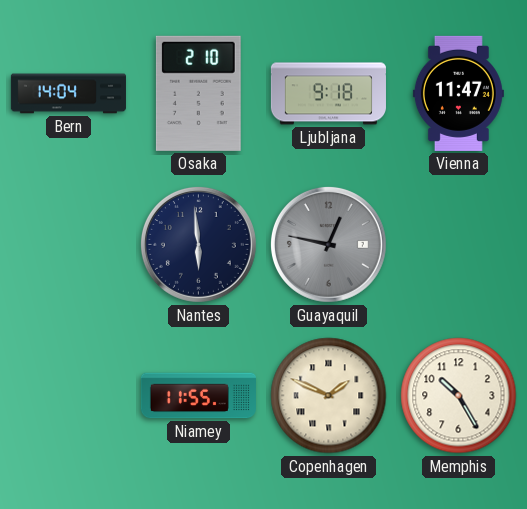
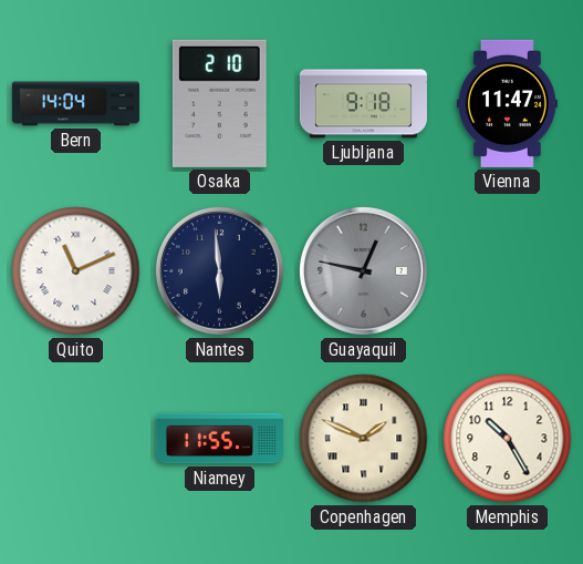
Quito: none -> 11:11 (76, 271)
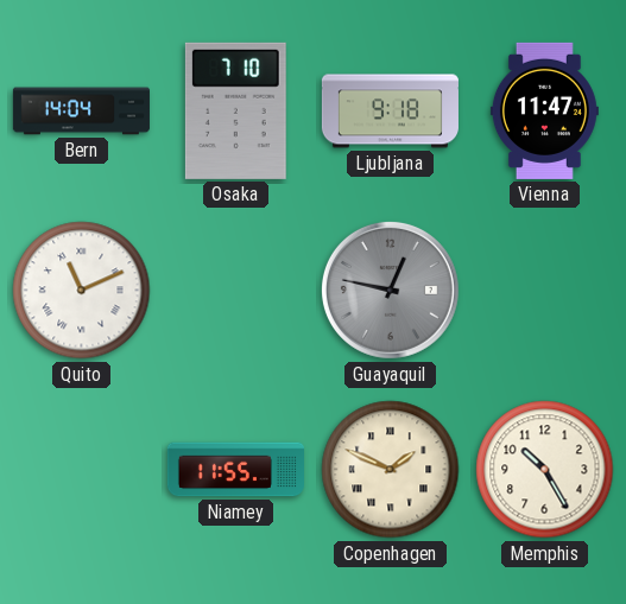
Osaka: 2:10 -> 7:10 (235, 110)
Nantes: 5:59 -> none (219, 270)
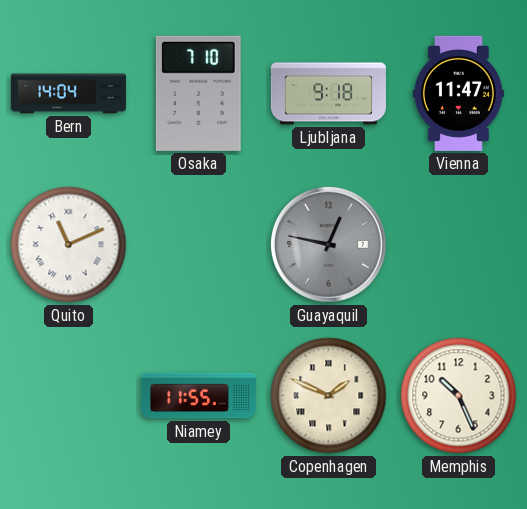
Memphis: 10:25 -> 10:26 (459, 396)
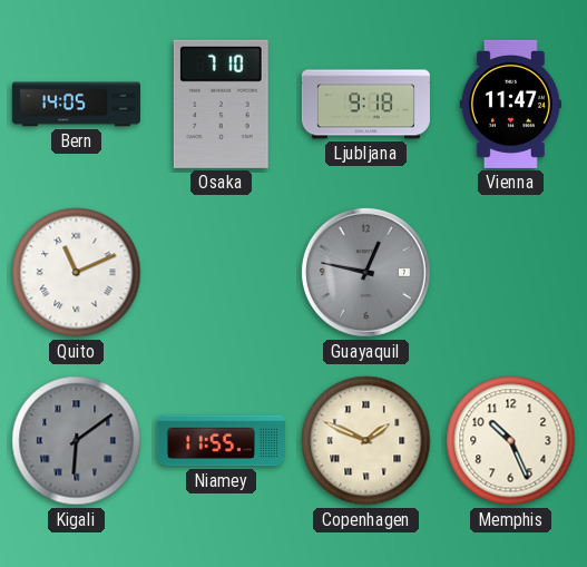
Bern: 14:04 -> 14:05 (76, 105)
Kigali: none -> 6:09 (77, 441)
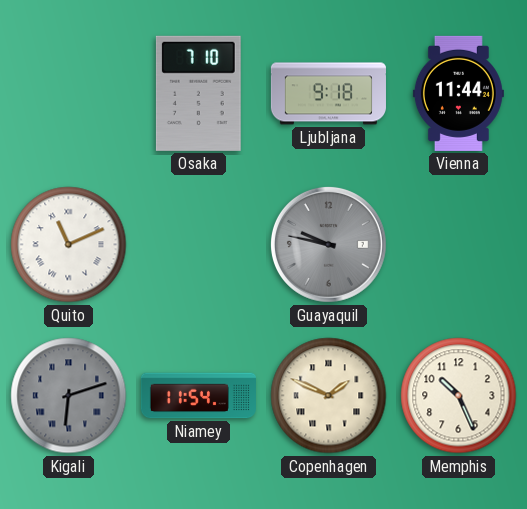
Bern: 14:05 -> none (76, 105)
Vienna: 11:47 -> 11:44 (458, 93)
Guayaquil: 12:47 -> 9:47 (328, 244)
Kigali: 6:09 -> 6:12 (69, 396)
Niamey: 11:55 -> 11:54 (198, 396)
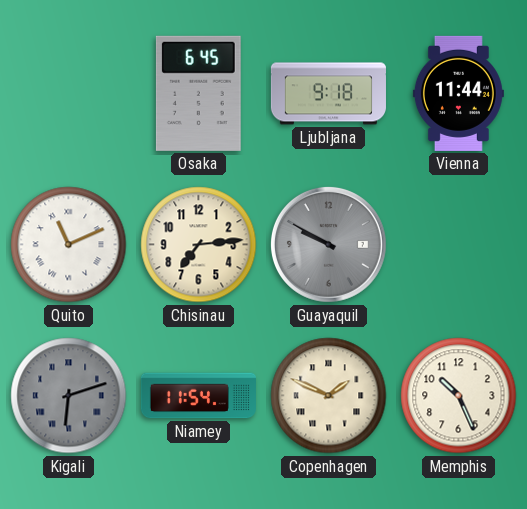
Osaka: 7:10 -> 6:45 (198, 93)
Chisinau: none -> 7:14 (199, 245)
Guayaquil: 9:47 -> 9:50 (328, 244)
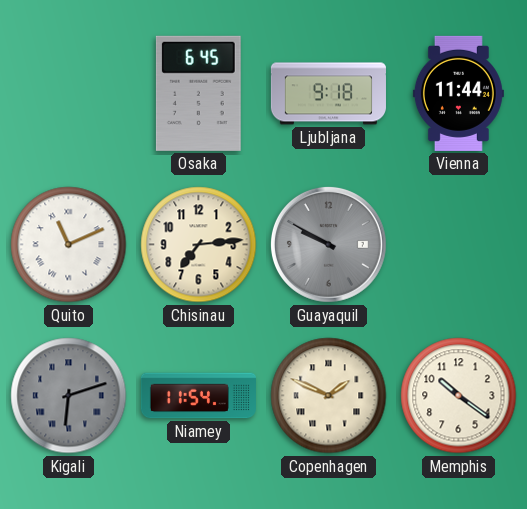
Memphis: 10:26 -> 10:21 (459, 396)
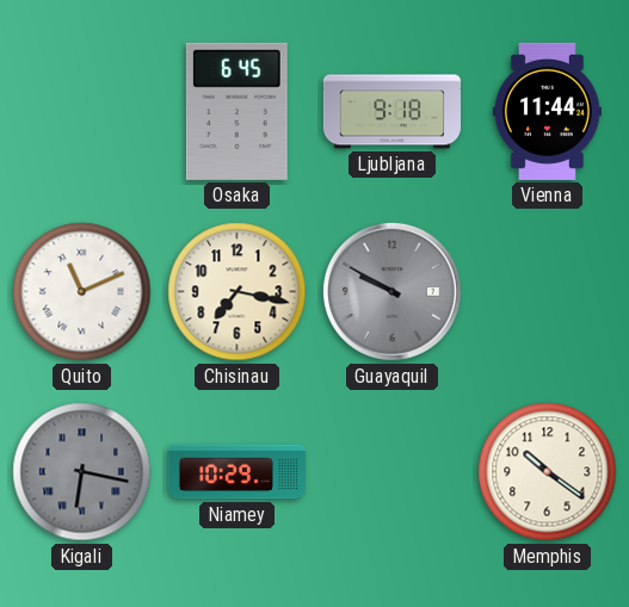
Chisinau: 7:14 -> 7:17 (238, 292)
Kigali: 6:12 -> 6:17 (82, 472)
Niamey: 11:54 -> 10:29 (236, 472)
Copenhagen: 1:49 -> none (329, 396)
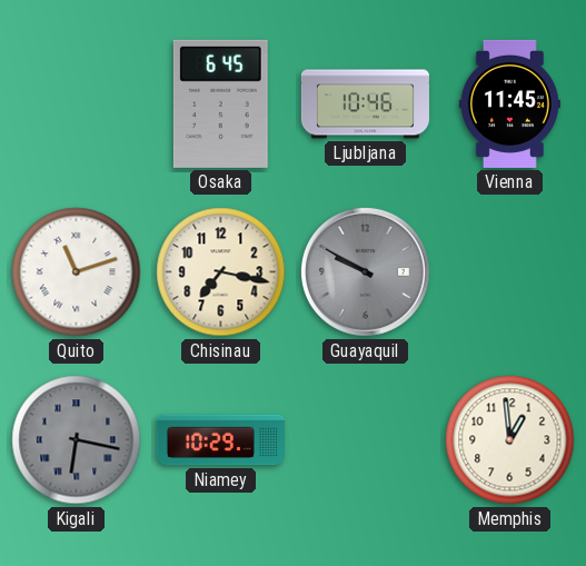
Ljubljana: 9:18 -> 10:46 (365, 105)
Vienna: 11:44 -> 11:45 (509, 103)
Quito: 11:11 -> 11:12 (77, 272)
Memphis: 10:21 -> 12:59 (510, 440)
